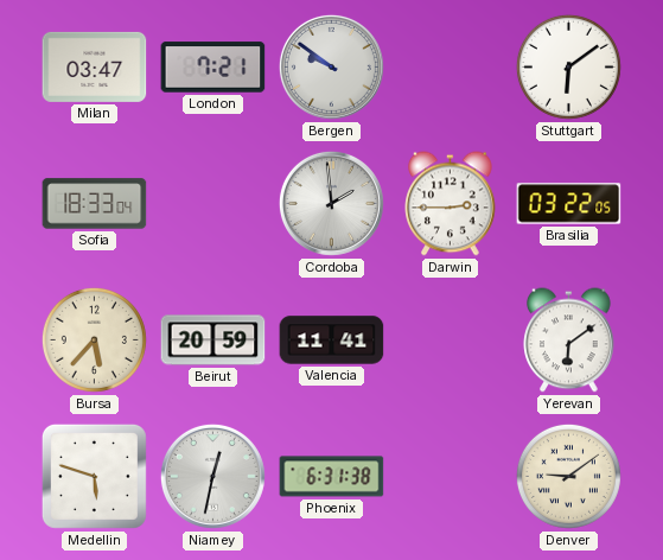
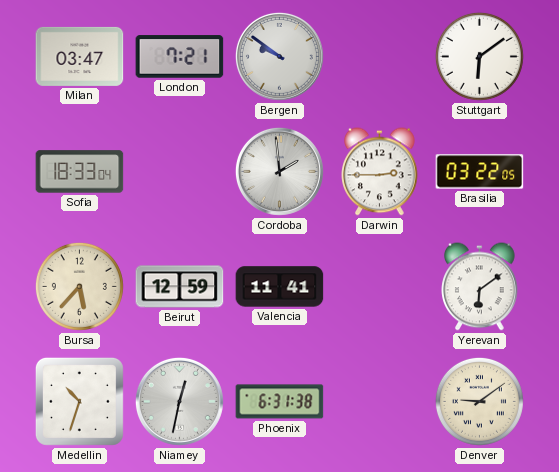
Beirut: 20:59 -> 12:59 (180, 287)
Medellin: 5:48 -> 10:33 (79, 401)
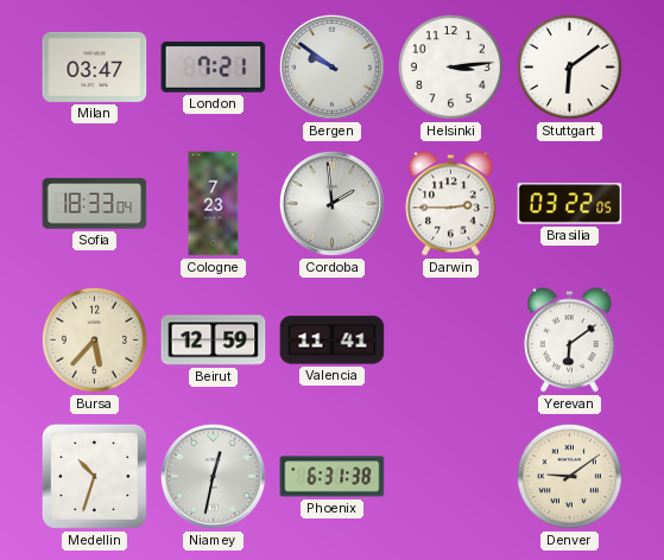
Helsinki: none -> 3:14 (450, 66)
Cologne: none -> 7:23 (214, 204)
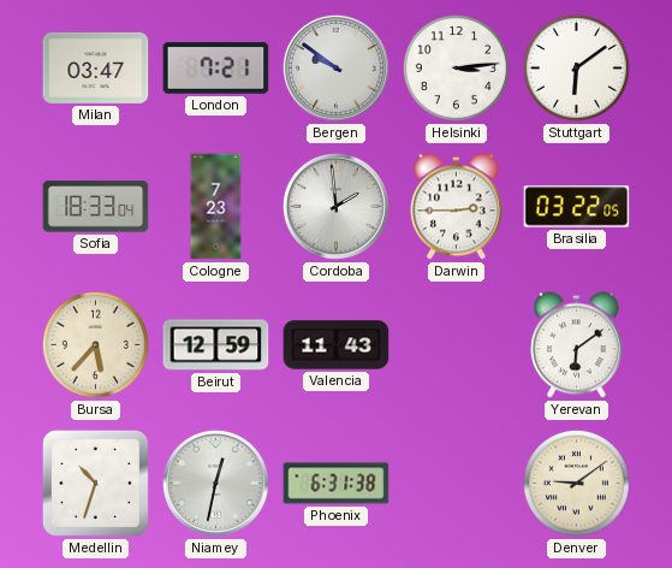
Valencia: 11:41 -> 11:43 (337, 345)
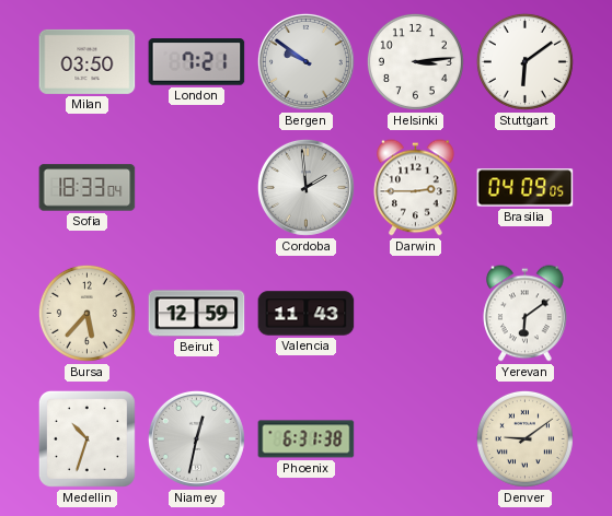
Milan: 03:47 -> 03:50 (88, 61)
Cologne: 7:23 -> none (216, 207)
Brasilia: 03:22 -> 04:09 (526, 188)
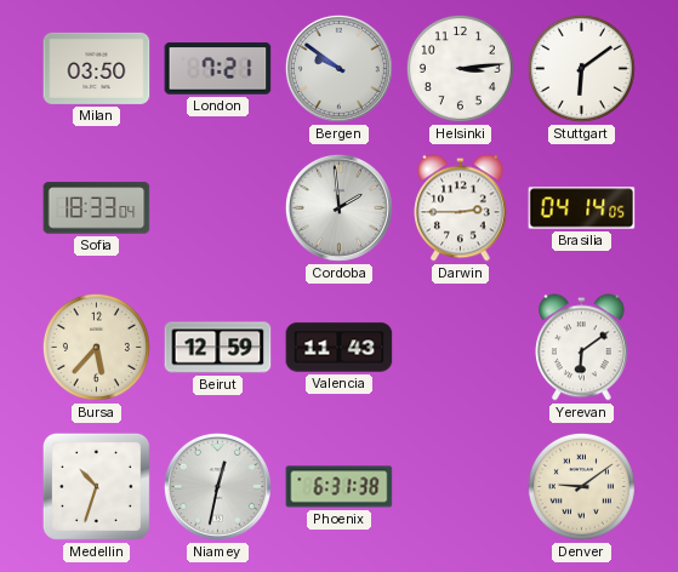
Brasilia: 04:09 -> 04:14 (582, 208)
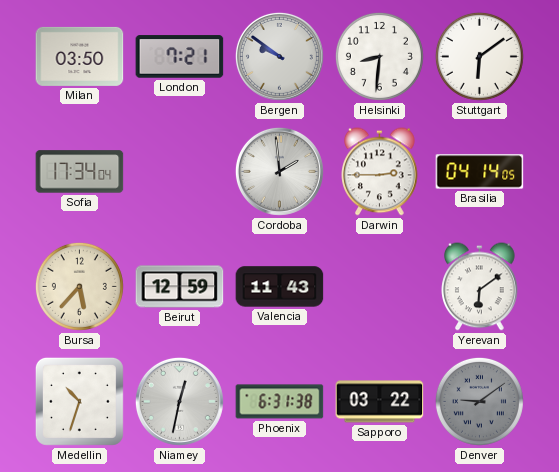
Helsinki: 3:14 -> 8:31 (379, 56)
Sofia: 18:33 -> 17:34 (80, 172)
Sapporo: none -> 03:22 (380, 402)
Denver dial: cream -> grey (479, 401)
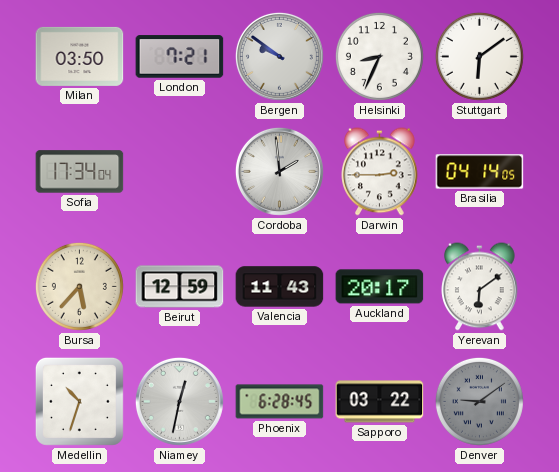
Helsinki: 8:31 -> 8:34 (379, 56)
Auckland: none -> 20:17 (380, 287)
Phoenix: 6:31 -> 6:28 (280, 402)
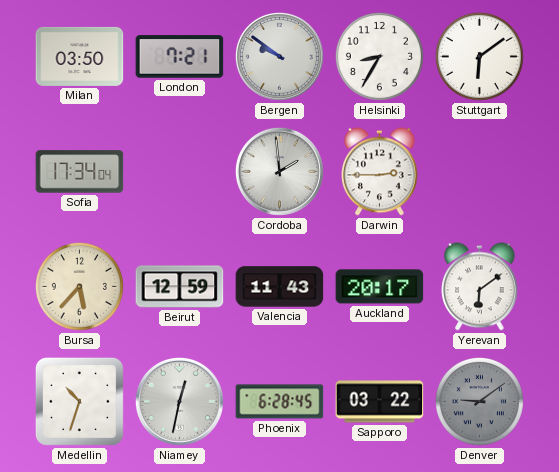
Helsinki: 8:34 -> 8:35 (379, 56)
Brasilia: 04:14 -> none (480, 172)
